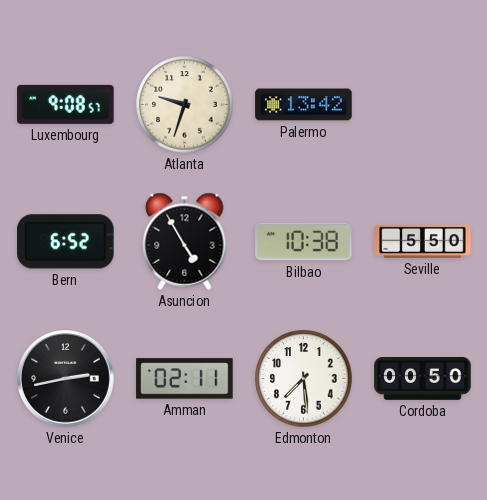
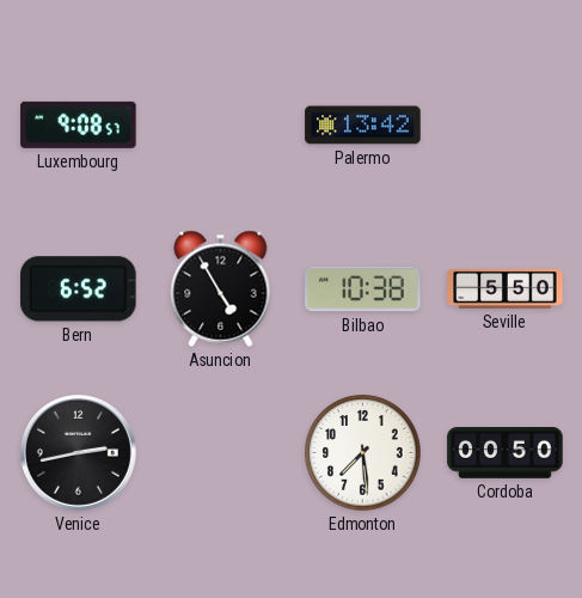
Atlanta: 9:33 -> none (185, 105)
Amman: 02:11 -> none (185, 379)
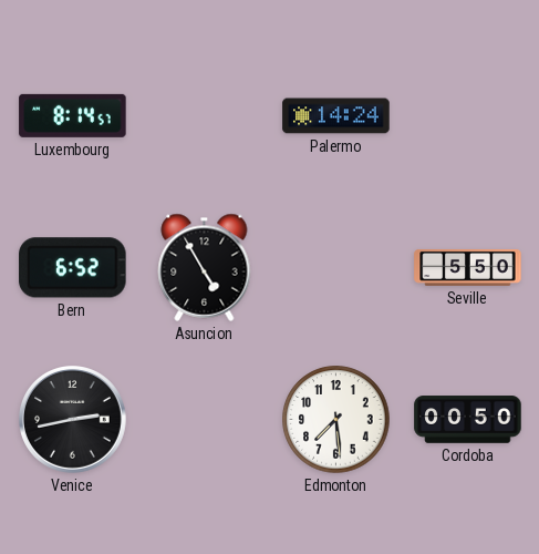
Luxembourg: 9:08 -> 8:14 (73, 115)
Palermo: 13:42 -> 14:24 (336, 116)
Bilbao: 10:38 -> none (363, 289)
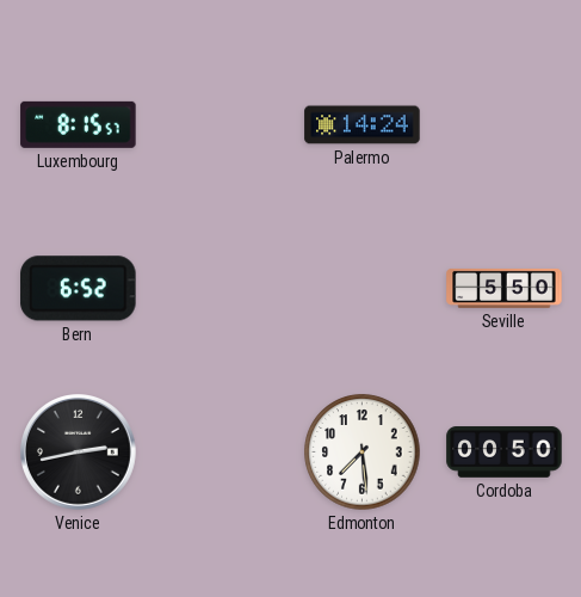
Luxembourg: 8:14 -> 8:15 (79, 124)
Asuncion: 4:55 -> none (205, 267)
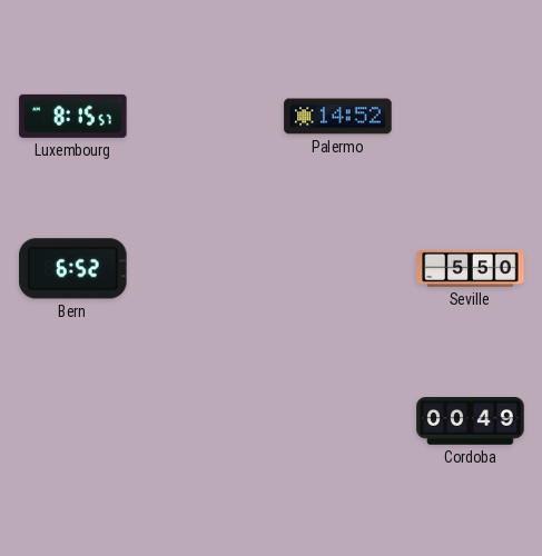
Palermo: 14:24 -> 14:52 (338, 117)
Venice: 2:43 -> none (79, 453)
Edmonton: 7:29 -> none (363, 453)
Cordoba: 00:50 -> 00:49 (471, 421)
